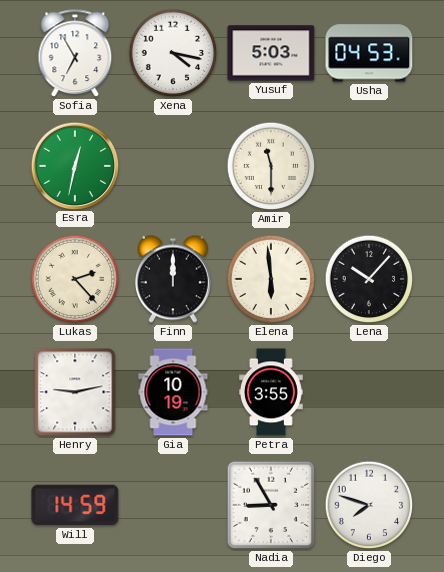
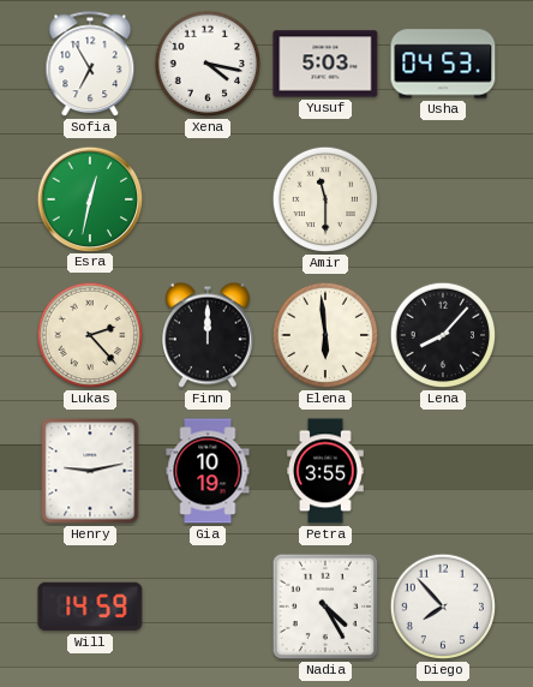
Lena: 10:07 -> 8:07 (443, 335)
Nadia: 8:55 -> 4:25 (325, 607)
Diego: 7:48 -> 7:53 (443, 607)
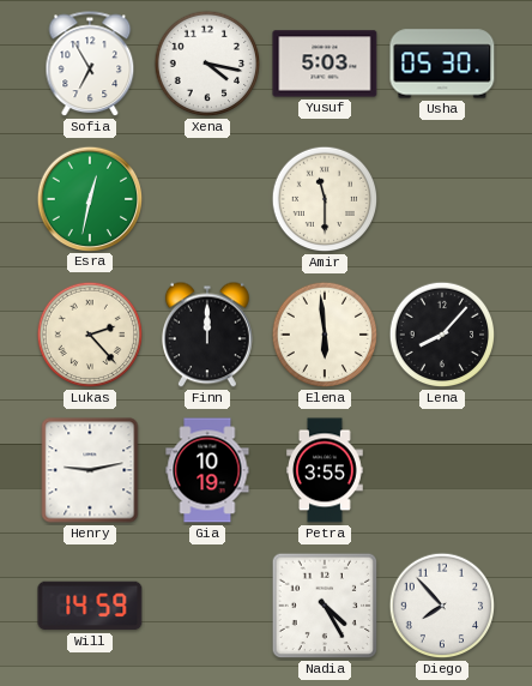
Usha: 04:53 -> 05:30 (442, 64)
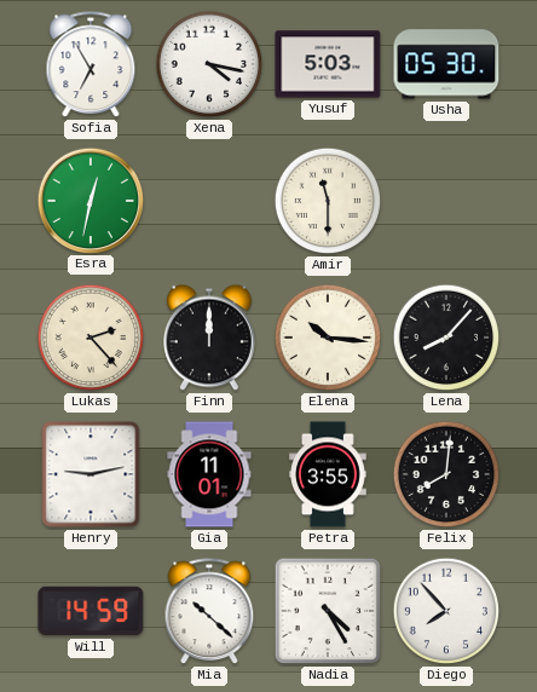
Elena: 5:59 -> 10:16 (328, 338)
Gia: 10:19 -> 11:01 (209, 474)
Felix: none -> 8:01 (446, 474)
Mia: none -> 10:22 (209, 612)
